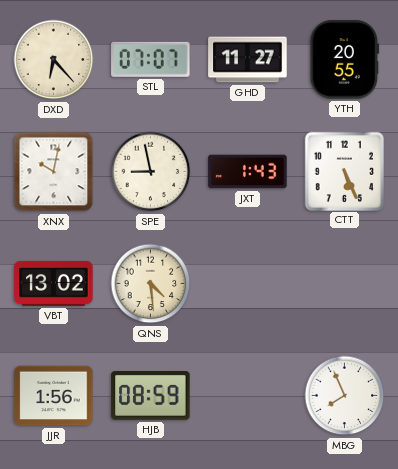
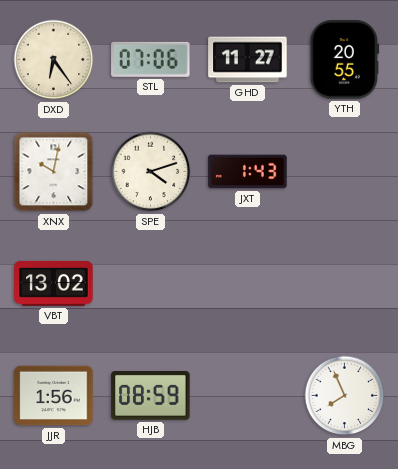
DXD: 6:23 -> 6:24 (54, 60)
STL: 07:07 -> 07:06 (151, 59)
SPE: 8:58 -> 4:12 (151, 172)
CTT: 5:26 -> none (344, 171)
QNS: 4:29 -> none (151, 284)
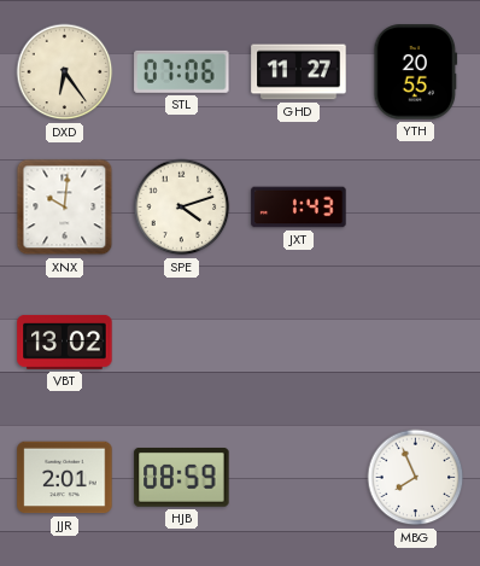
XNX: 10:02 -> 10:01 (65, 208)
JJR: 1:56 -> 2:01 (65, 478)
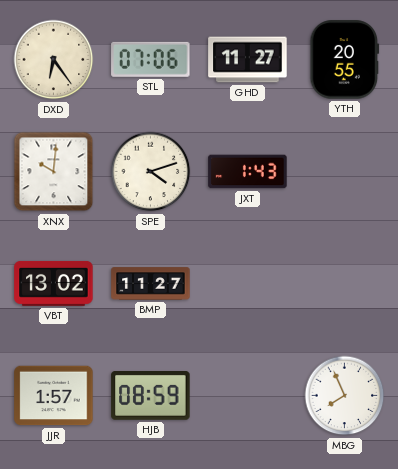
BMP: none -> 11:27 (151, 284)
JJR: 2:01 -> 1:57 (54, 396)
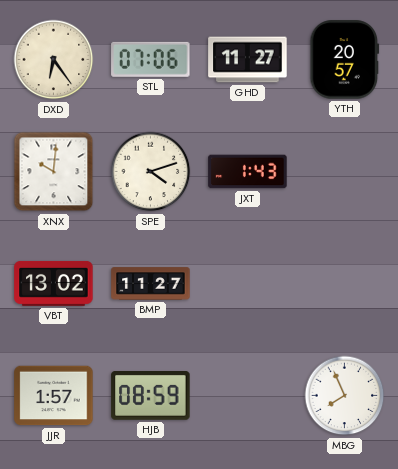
YTH: 20:55 -> 20:57 (345, 60)
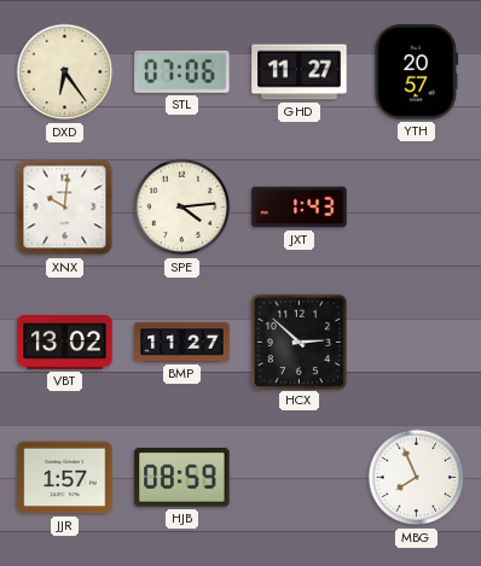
SPE: 4:12 -> 4:14 (182, 208)
HCX: none -> 2:52 (299, 342)
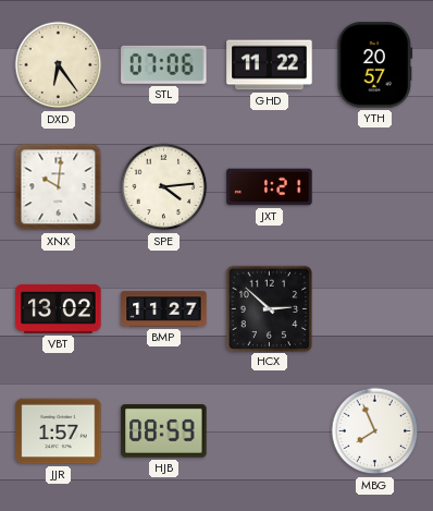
GHD: 11:27 -> 11:22 (270, 65)
JXT: 1:43 -> 1:21 (270, 187)
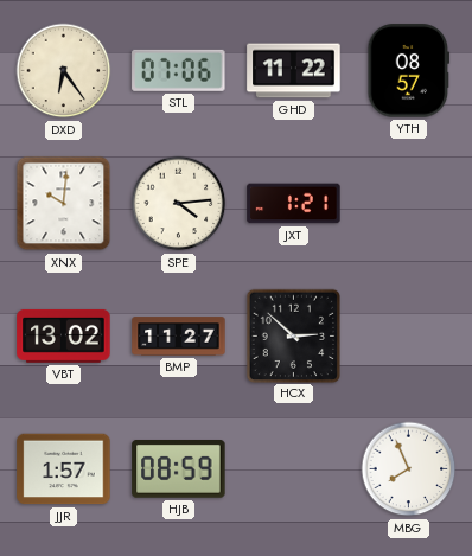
YTH: 20:57 -> 08:57 (409, 71)
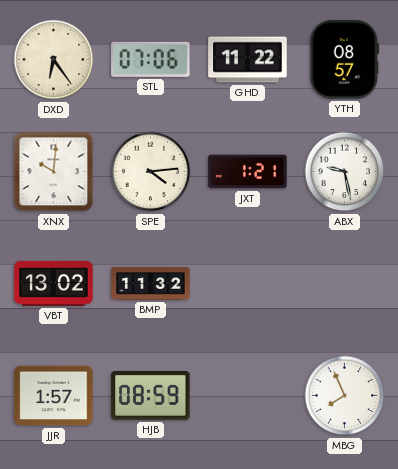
ABX: none -> 9:28 (345, 172)
BMP: 11:27 -> 11:32 (151, 284)
HCX: 2:52 -> none (293, 335)
